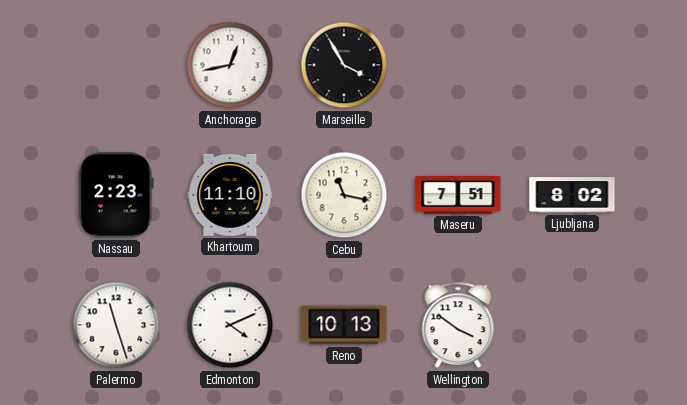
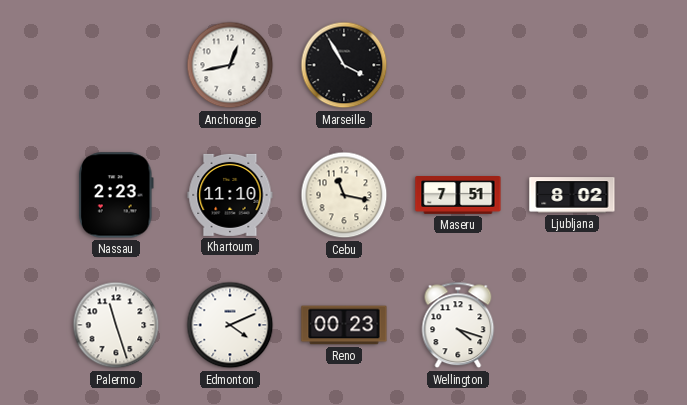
Reno: 10:13 -> 00:23 (344, 325)
Wellington: 3:51 -> 4:18 (458, 325)
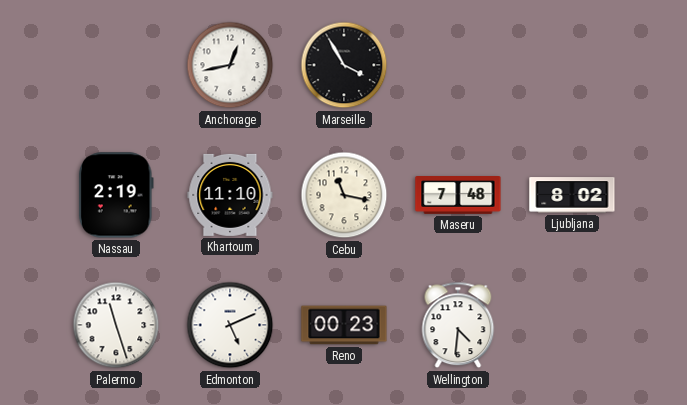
Nassau: 2:23 -> 2:19 (116, 195)
Maseru: 7:51 -> 7:48 (458, 196)
Edmonton: 4:11 -> 5:11 (230, 325)
Wellington: 4:18 -> 4:31 (458, 325)
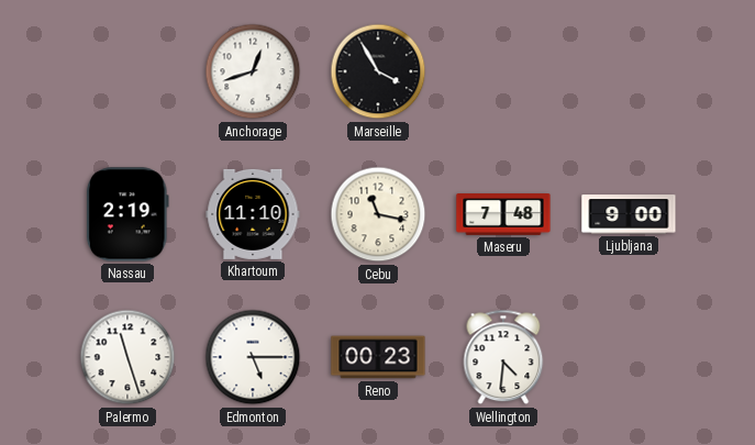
Anchorage: 12:43 -> 12:42 (253, 71)
Ljubljana: 8:02 -> 9:00 (629, 214)
Edmonton: 5:11 -> 5:15 (253, 357)
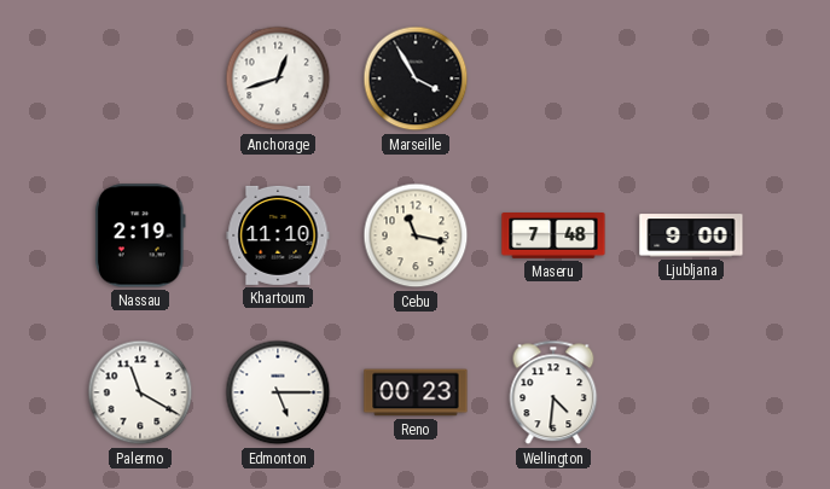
Palermo: 11:27 -> 11:20 (140, 392)
